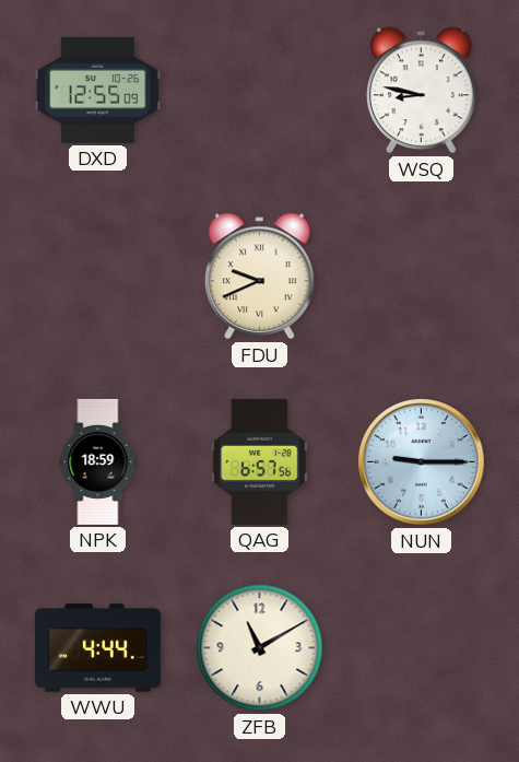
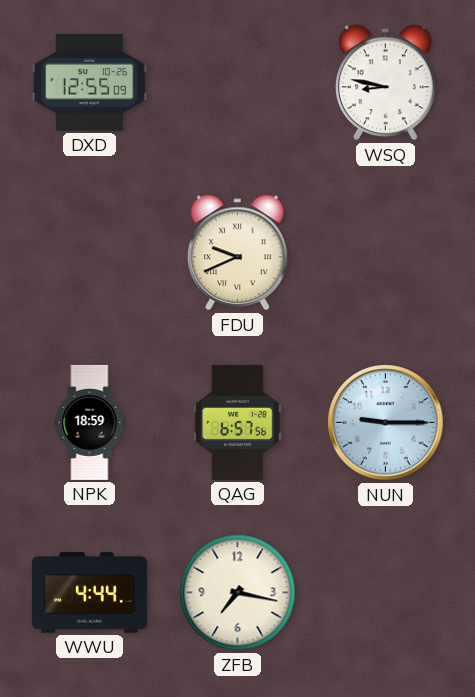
ZFB: 11:10 -> 7:17 (238, 593)
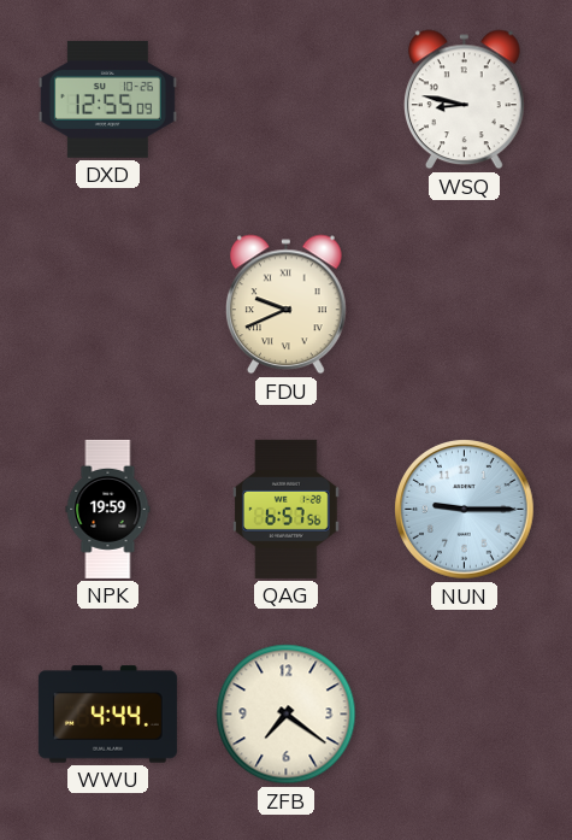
NPK: 18:59 -> 19:59 (108, 509)
ZFB: 7:17 -> 7:21 (287, 715)
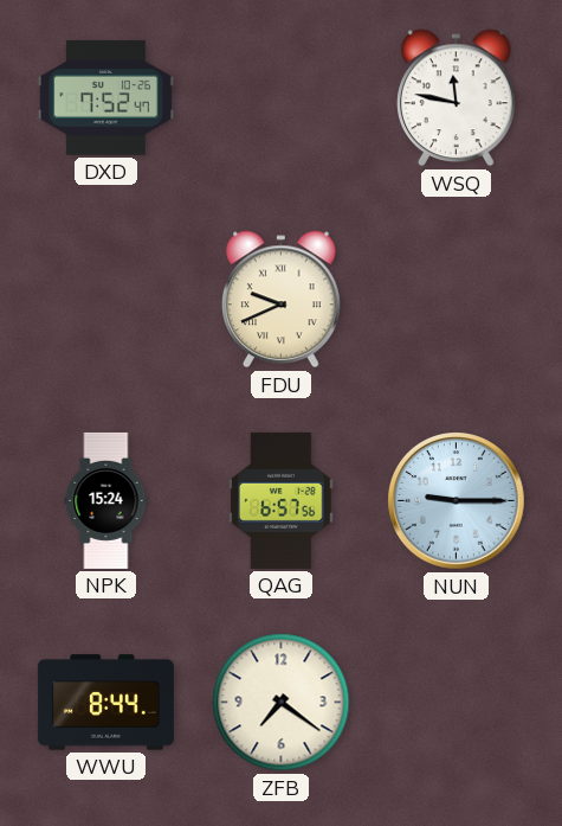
DXD: 12:55 -> 7:52 (105, 97)
WSQ: 8:47 -> 11:47 (457, 98)
NPK: 19:59 -> 15:24 (106, 500)
WWU: 4:44 -> 8:44 (105, 703)
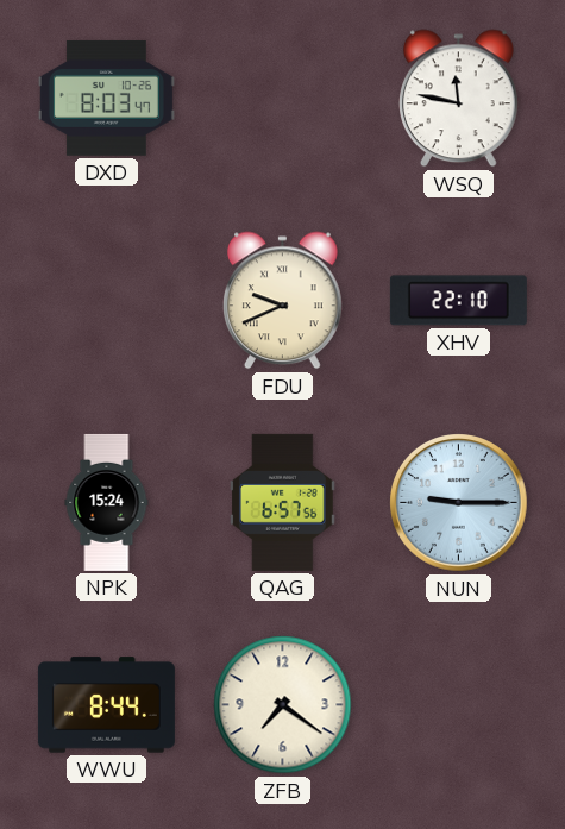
DXD: 7:52 -> 8:03 (106, 98)
XHV: none -> 22:10 (458, 301)
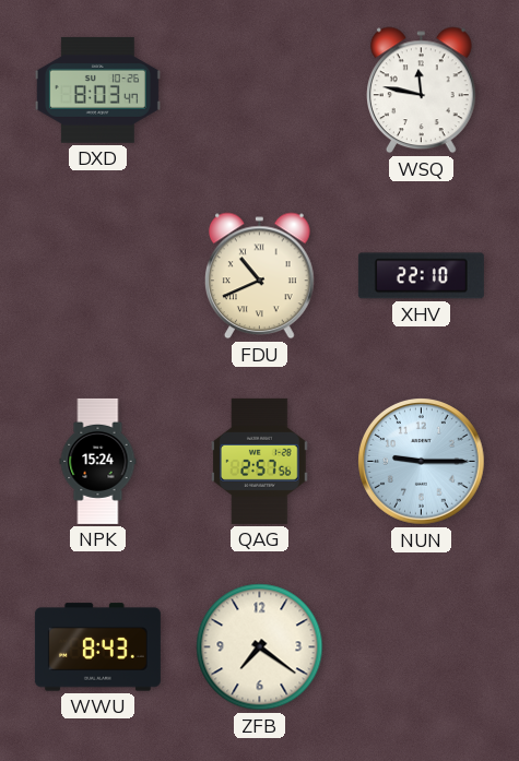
FDU: 9:41 -> 10:41 (260, 276)
QAG: 6:57 -> 2:57 (260, 461)
WWU: 8:44 -> 8:43 (97, 647)
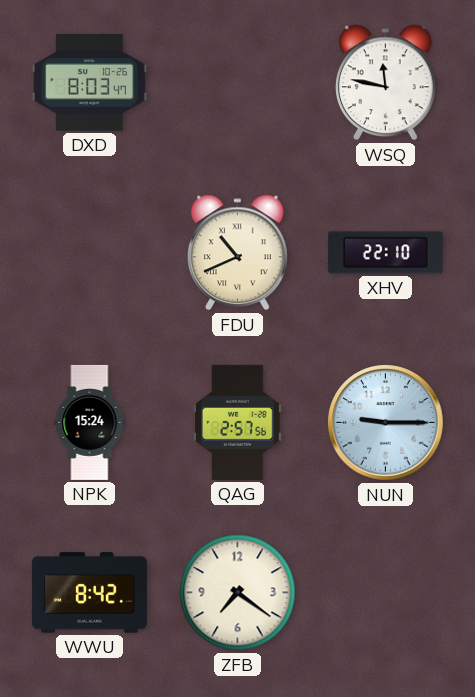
WWU: 8:43 -> 8:42 (89, 593)
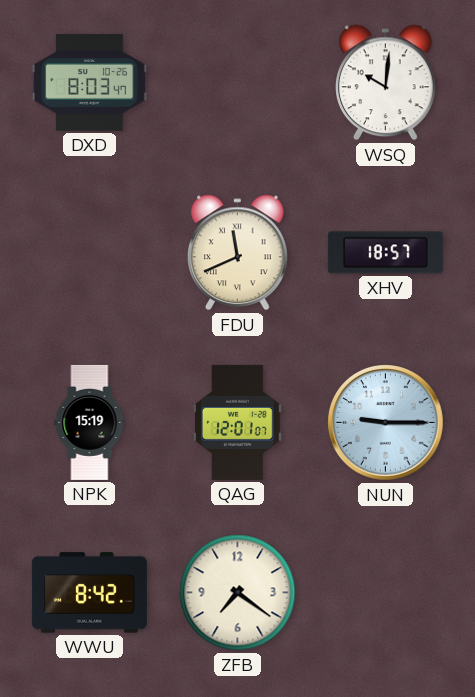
WSQ: 11:47 -> 10:01 (386, 83)
FDU: 10:41 -> 11:41 (238, 253)
XHV: 22:10 -> 18:57 (385, 253)
NPK: 15:24 -> 15:19 (90, 422)
QAG: 2:57 -> 12:01 (238, 422)
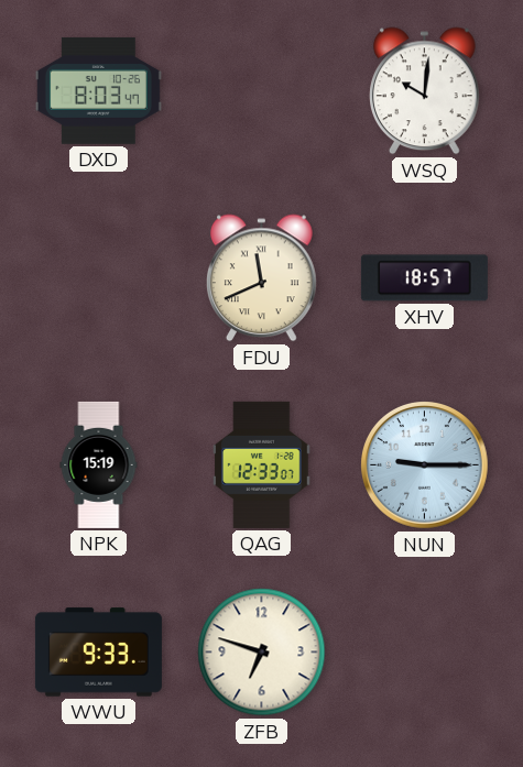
QAG: 12:01 -> 12:33 (262, 464)
WWU: 8:42 -> 9:33 (98, 653)
ZFB: 7:21 -> 6:48 (262, 653)
